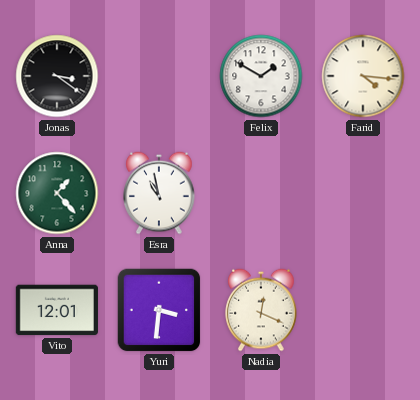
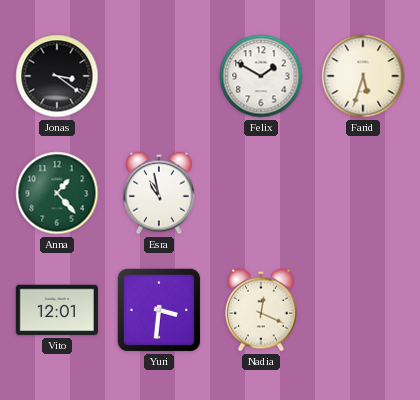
Farid: 4:16 -> 5:33 (363, 76)
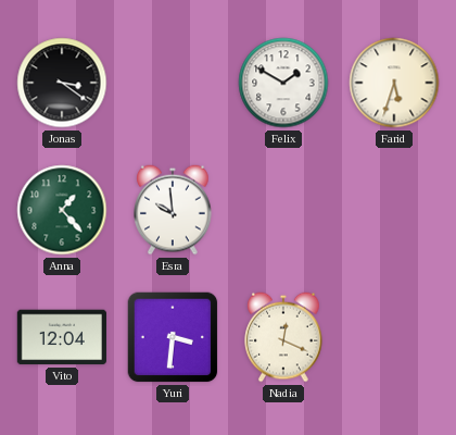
Esra: 10:58 -> 9:59 (173, 210)
Vito: 12:01 -> 12:04 (62, 337)
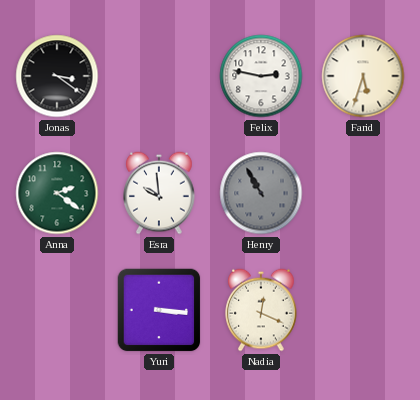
Felix: 1:50 -> 2:47 (261, 76)
Anna: 1:23 -> 2:21 (57, 193)
Henry: none -> 10:55 (261, 193)
Vito: 12:04 -> none (62, 337)
Yuri: 3:31 -> 3:16 (159, 310)
